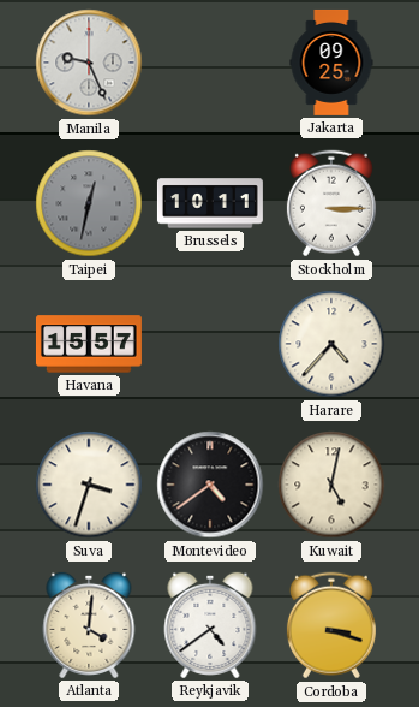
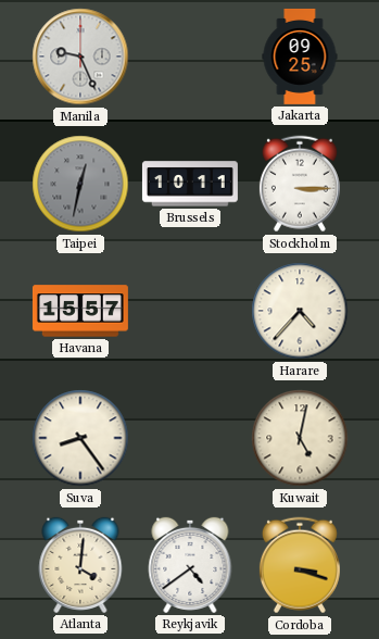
Suva: 3:33 -> 8:24 (80, 438)
Montevideo: 4:39 -> none (210, 485)
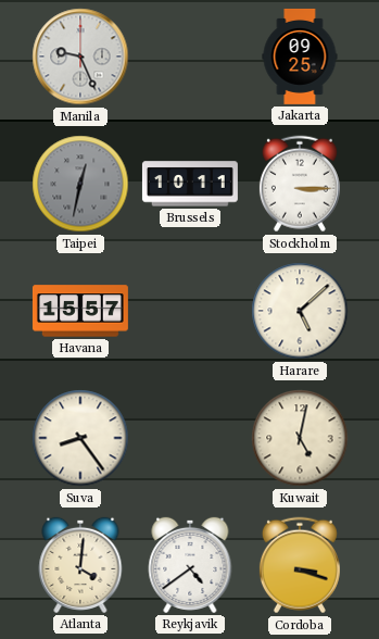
Harare: 4:37 -> 5:08 (300, 311)
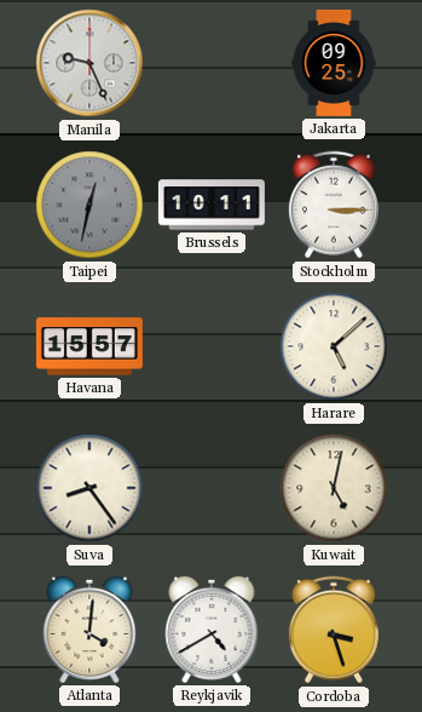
Reykjavik: 4:39 -> 4:40 (212, 630)
Cordoba: 3:18 -> 3:27 (334, 630)
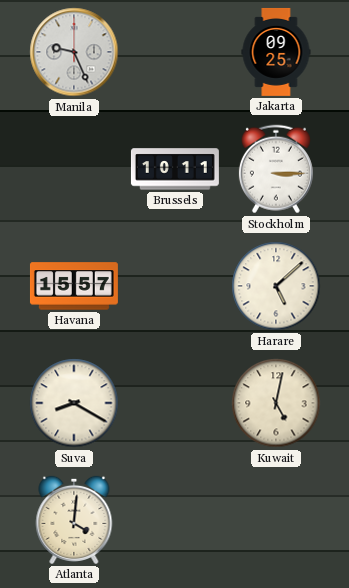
Taipei: 12:32 -> none (89, 205)
Suva: 8:24 -> 8:20 (74, 403)
Reykjavik: 4:40 -> none (212, 630)
Cordoba: 3:27 -> none (334, 630)
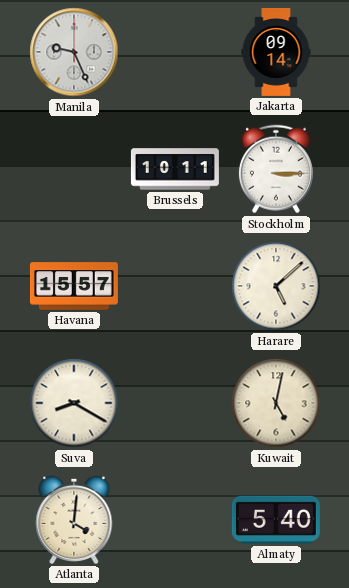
Jakarta: 09:25 -> 09:14 (276, 52)
Almaty: none -> 5:40 (276, 520)
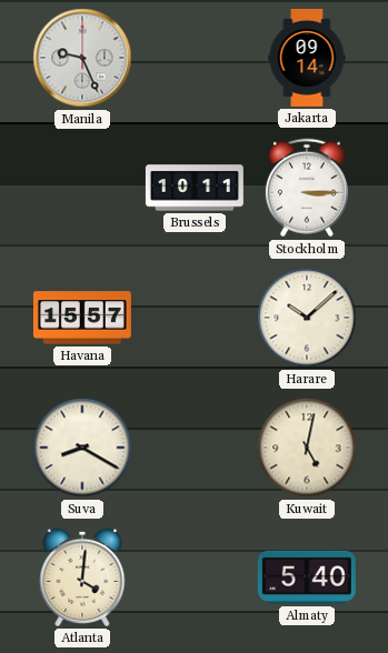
Harare: 5:08 -> 10:08 (307, 318)
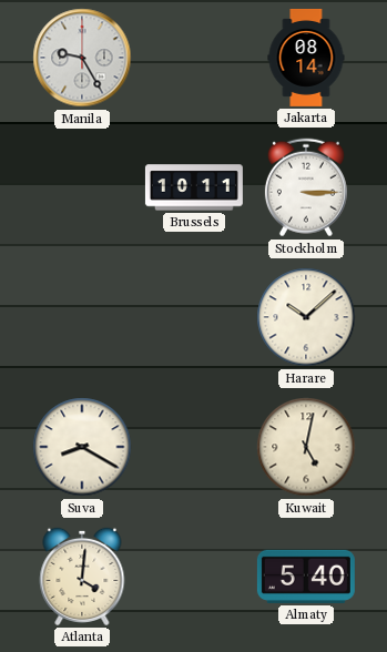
Manila: 9:26 -> 9:25 (82, 58)
Jakarta: 09:14 -> 08:14 (306, 58)
Havana: 15:57 -> none (82, 318)
